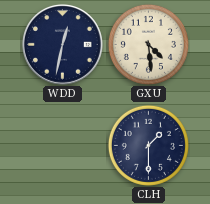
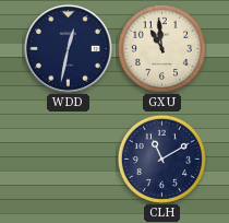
GXU: 4:29 -> 10:59 (161, 48)
CLH: 1:30 -> 11:10 (161, 159)
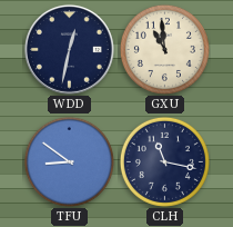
TFU: none -> 8:51 (69, 161)
CLH: 11:10 -> 11:17 (164, 161)
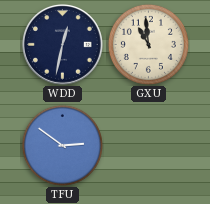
TFU: 8:51 -> 2:51 (62, 145)
CLH: 11:17 -> none (164, 161)
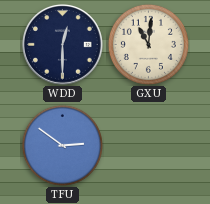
WDD: 12:32 -> 12:30 (62, 44)
GXU: 10:59 -> 11:01 (148, 44)
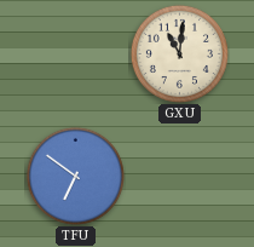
WDD: 12:30 -> none (62, 44)
TFU: 2:51 -> 6:51 (75, 176)
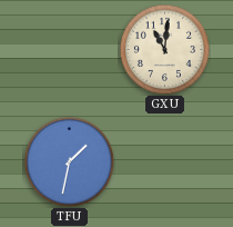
TFU: 6:51 -> 1:32 (69, 161)
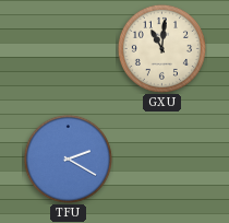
TFU: 1:32 -> 2:20 (68, 159)
